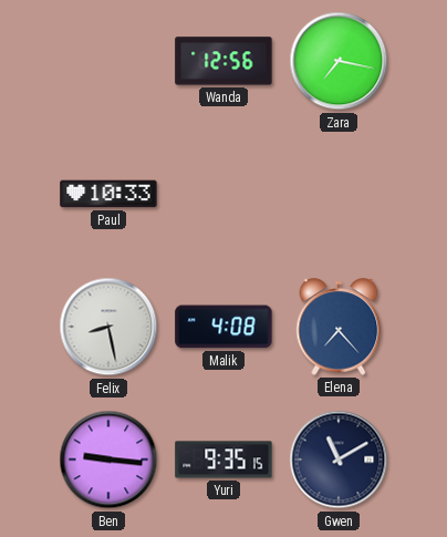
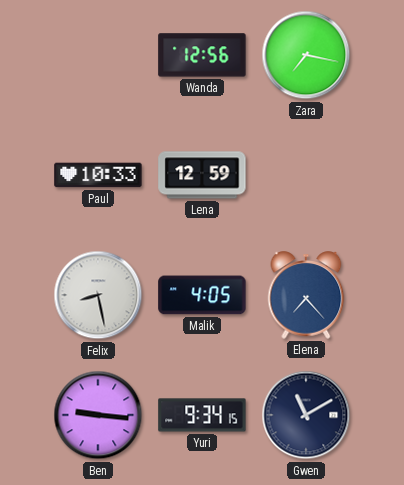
Lena: none -> 12:59 (202, 175)
Malik: 4:08 -> 4:05 (202, 295)
Yuri: 9:35 -> 9:34 (202, 415)
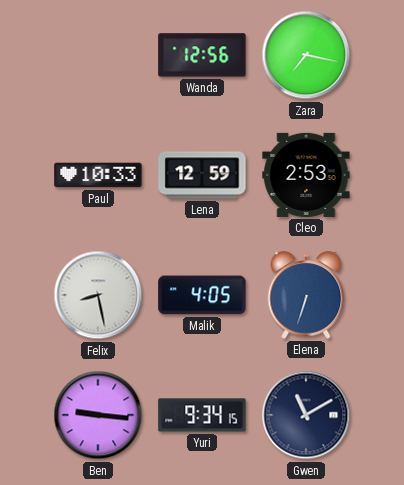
Cleo: none -> 2:53 (306, 175)
Elena: 7:23 -> 6:33 (306, 295)
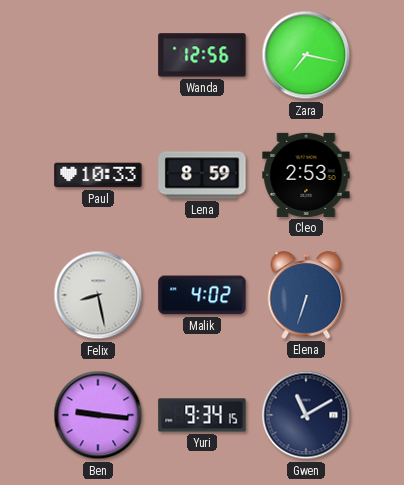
Lena: 12:59 -> 8:59 (202, 175)
Malik: 4:05 -> 4:02 (202, 295)
